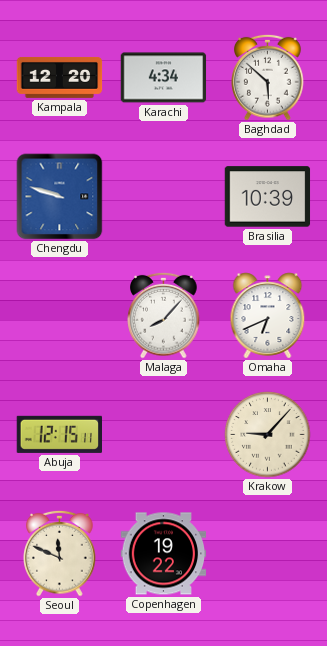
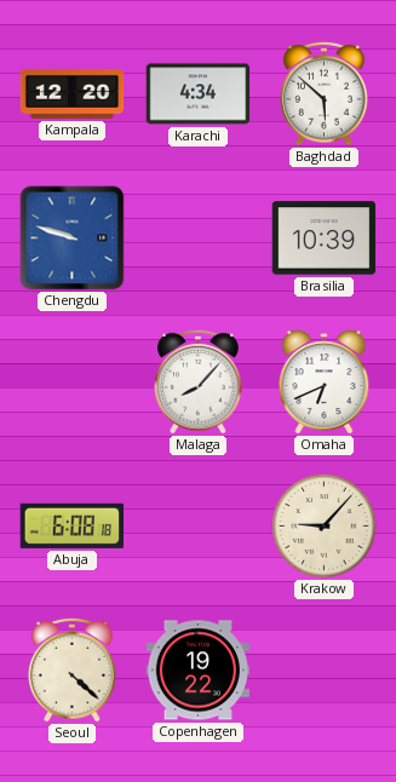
Abuja: 12:15 -> 6:08 (71, 525)
Seoul: 11:49 -> 4:22 (73, 669)
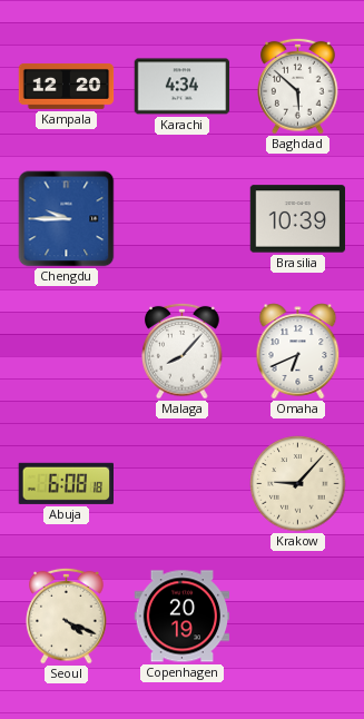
Chengdu: 9:48 -> 9:45 (67, 219)
Seoul: 4:22 -> 4:19 (67, 615)
Copenhagen: 19:22 -> 20:19 (183, 617)
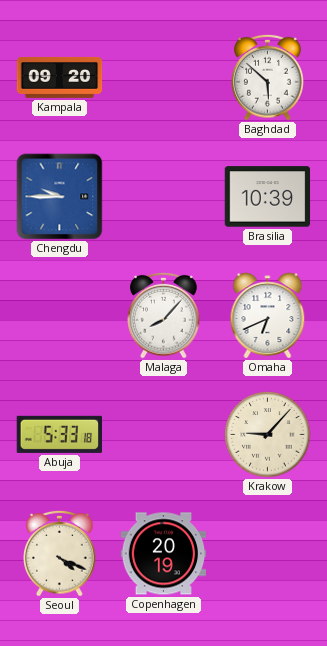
Kampala: 12:20 -> 09:20 (60, 77)
Karachi: 4:34 -> none (183, 87)
Abuja: 6:08 -> 5:33 (59, 434)
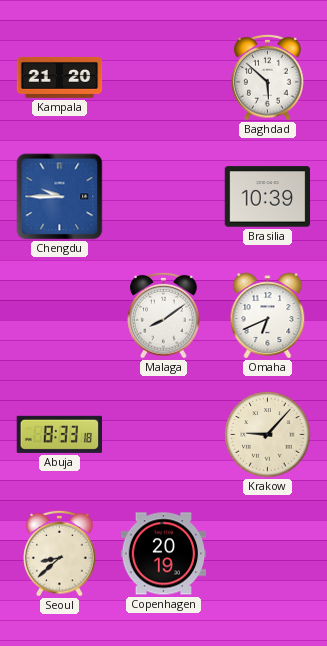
Kampala: 09:20 -> 21:20 (60, 77)
Malaga: 8:07 -> 8:09 (164, 315)
Abuja: 5:33 -> 8:33 (59, 434)
Seoul: 4:19 -> 8:38 (60, 553)
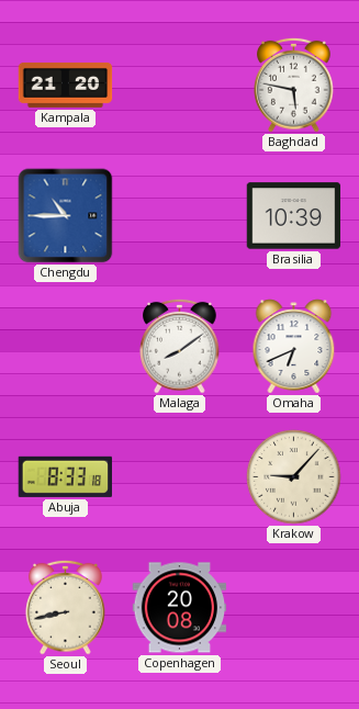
Baghdad: 5:52 -> 5:47 (294, 85)
Chengdu: 9:45 -> 10:45 (66, 216)
Seoul: 8:38 -> 8:43 (66, 607)
Copenhagen: 20:19 -> 20:08 (180, 608)
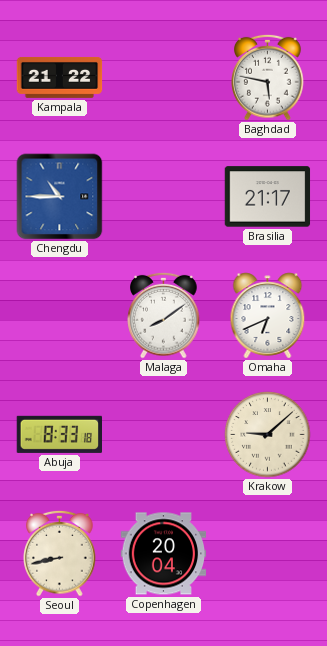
Kampala: 21:20 -> 21:22 (60, 77)
Brasilia: 10:39 -> 21:17 (268, 197)
Krakow: 9:07 -> 9:08 (268, 435)
Copenhagen: 20:08 -> 20:04 (164, 554)
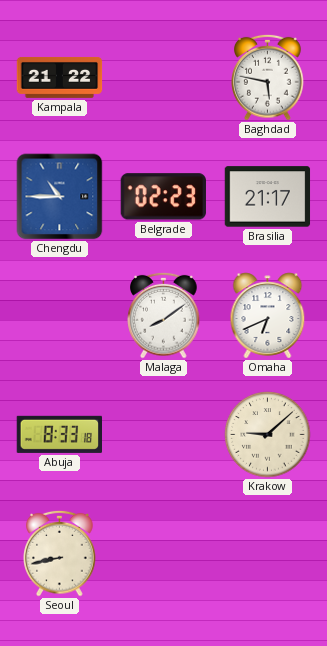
Belgrade: none -> 02:23 (163, 197)
Copenhagen: 20:04 -> none (164, 554)
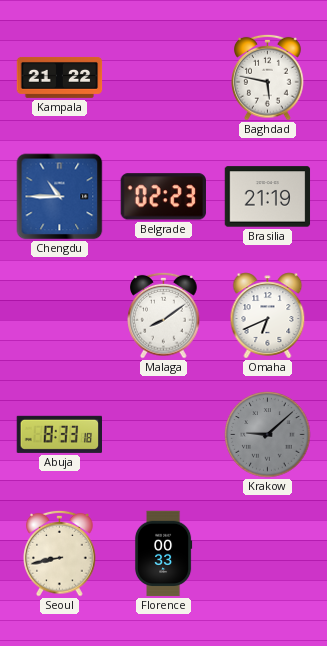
Brasilia: 21:17 -> 21:19 (268, 197)
Krakow dial: cream -> grey (268, 435)
Florence: none -> 00:33 (163, 554)
